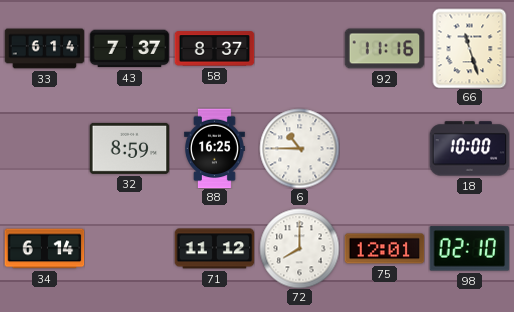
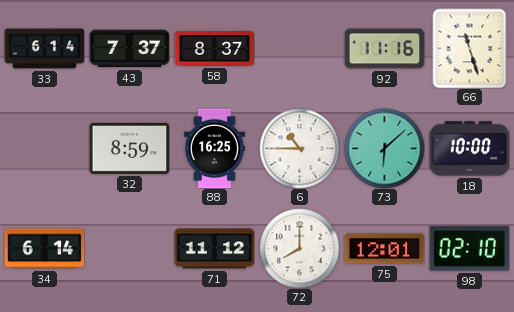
73: none -> 6:08 (384, 148)
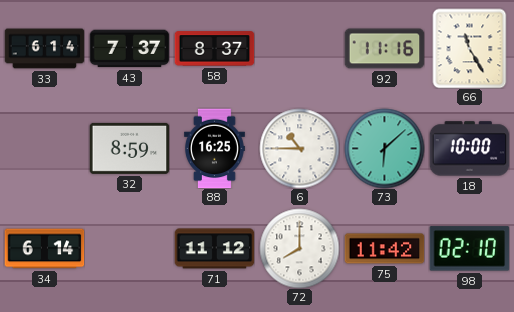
66: 11:27 -> 11:25 (470, 48)
75: 12:01 -> 11:42 (384, 249)
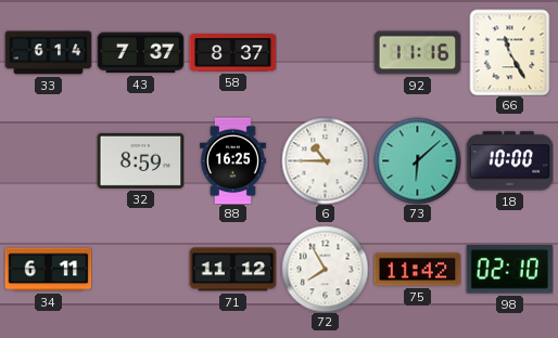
34: 6:14 -> 6:11 (48, 270)
72: 8:00 -> 7:55 (325, 269)
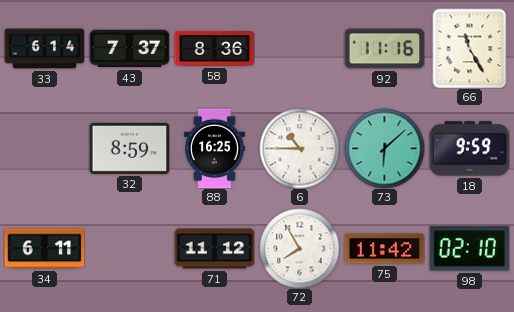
58: 8:37 -> 8:36 (214, 49)
18: 10:00 -> 9:59 (469, 149)
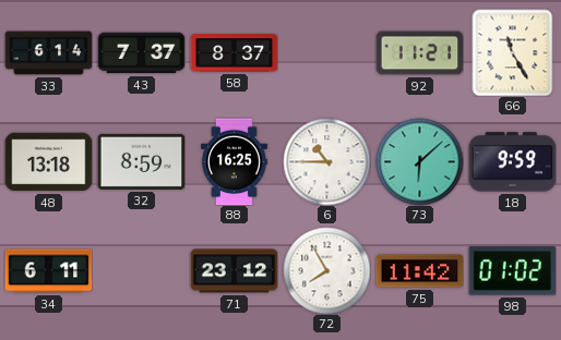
58: 8:36 -> 8:37 (234, 53)
92: 11:16 -> 11:21 (419, 53)
48: none -> 13:18 (48, 162)
71: 11:12 -> 23:12 (234, 271)
98: 02:10 -> 01:02 (512, 271)
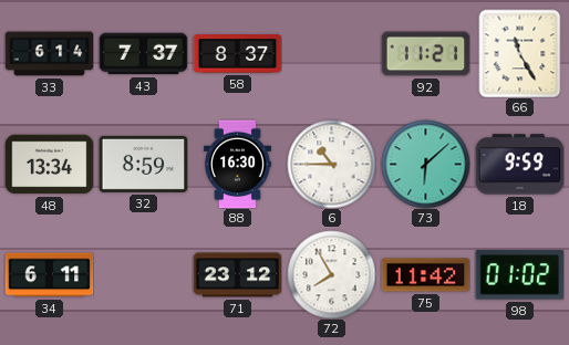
48: 13:18 -> 13:34 (49, 165)
88: 16:25 -> 16:30 (238, 164)
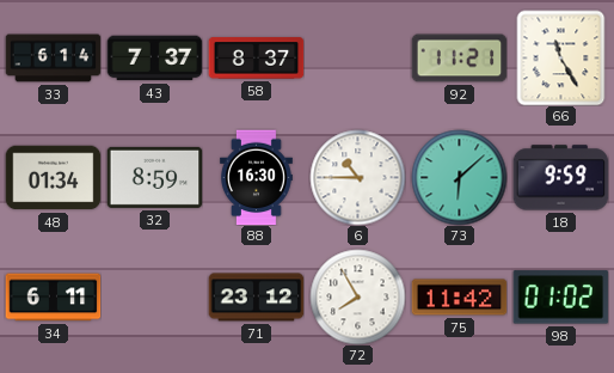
48: 13:34 -> 01:34 (53, 178)
